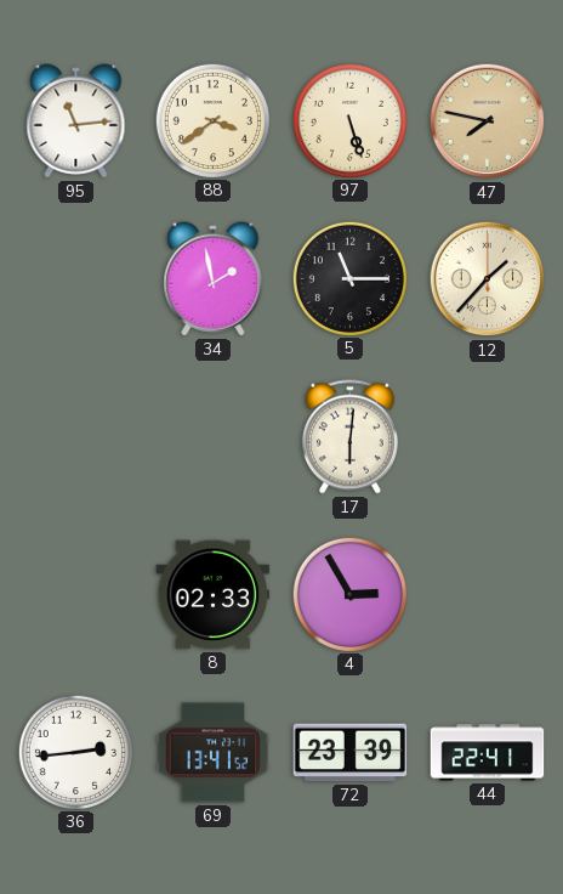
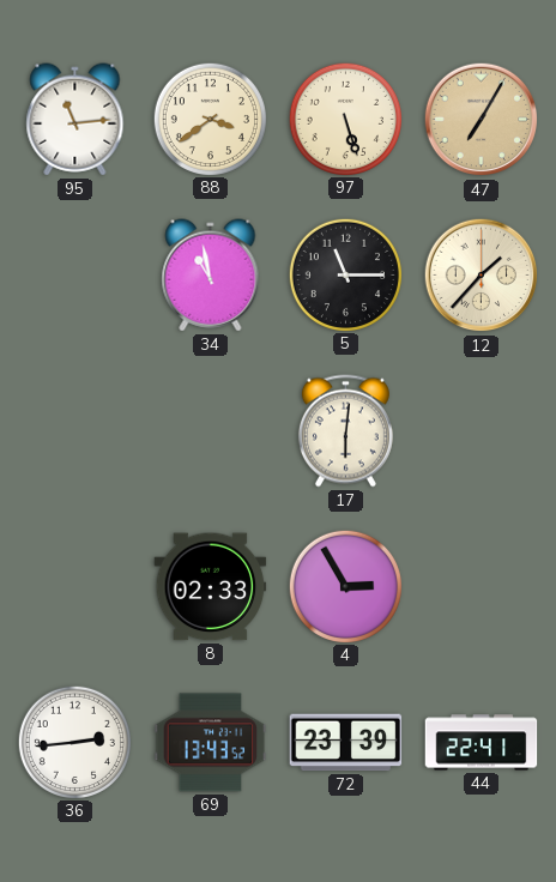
47: 7:47 -> 7:05 (482, 120)
34: 1:58 -> 10:58 (211, 276)
69: 13:41 -> 13:43 (211, 743)
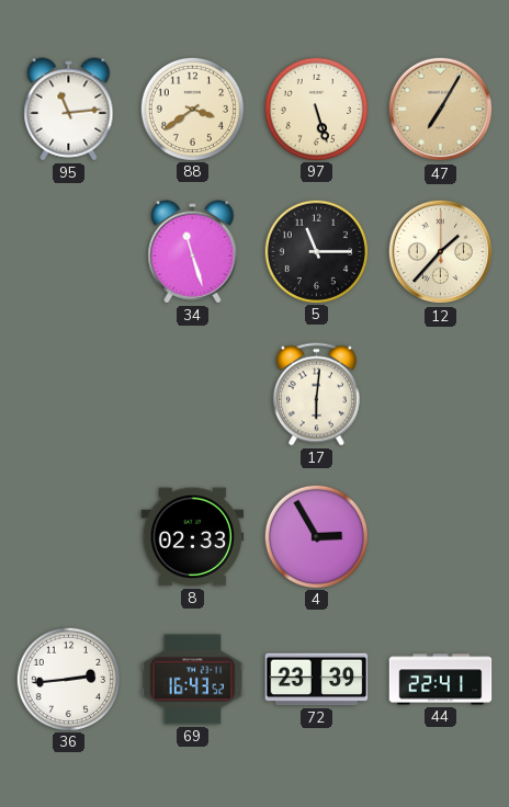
34: 10:58 -> 11:27 (193, 252)
69: 13:43 -> 16:43 (193, 680)
